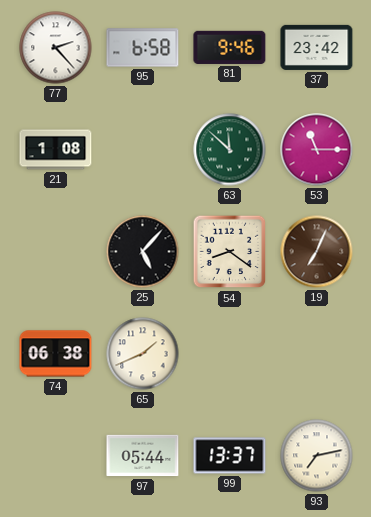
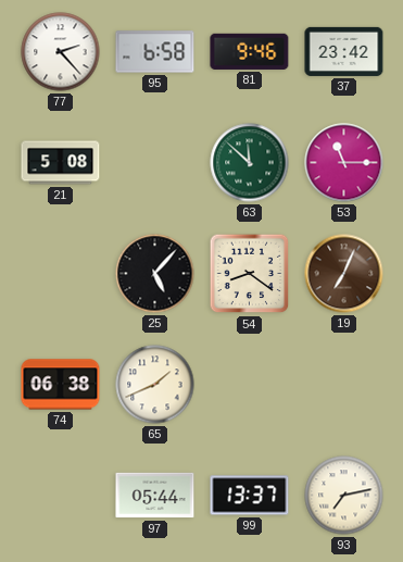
21: 1:08 -> 5:08 (61, 163)
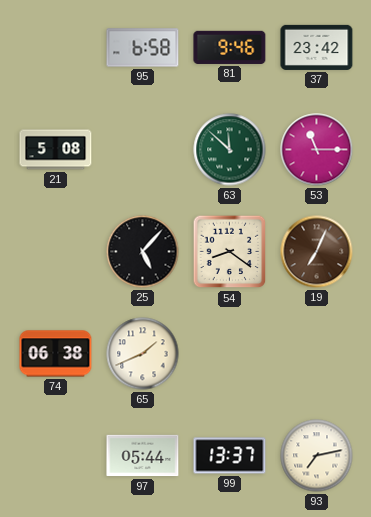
77: 2:23 -> none (61, 52)
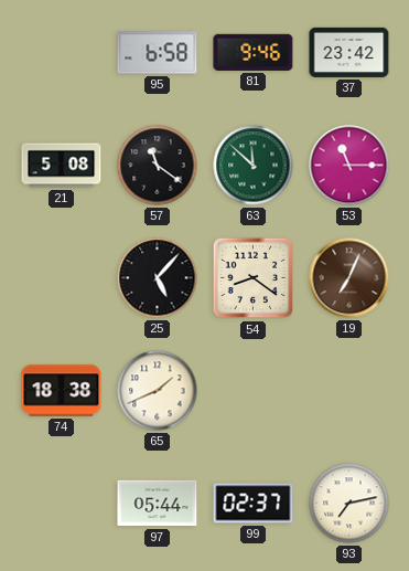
57: none -> 11:21 (158, 166)
74: 06:38 -> 18:38 (62, 391)
99: 13:37 -> 02:37 (254, 504)
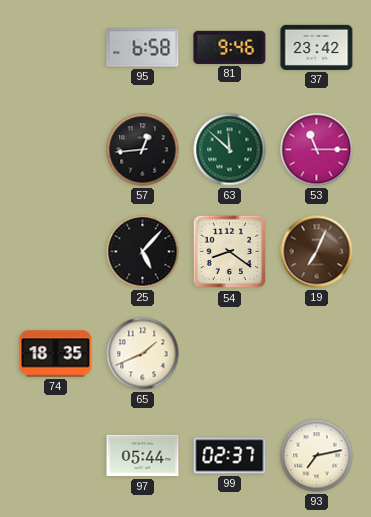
21: 5:08 -> none (62, 166)
57: 11:21 -> 12:44 (143, 150)
74: 18:38 -> 18:35 (56, 354)
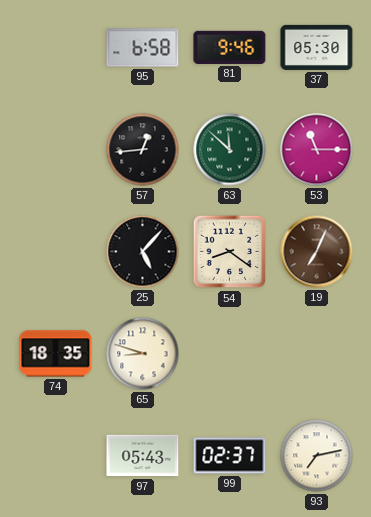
37: 23:42 -> 05:30 (317, 47)
65: 1:41 -> 8:48 (143, 354)
97: 05:44 -> 05:43 (143, 456)
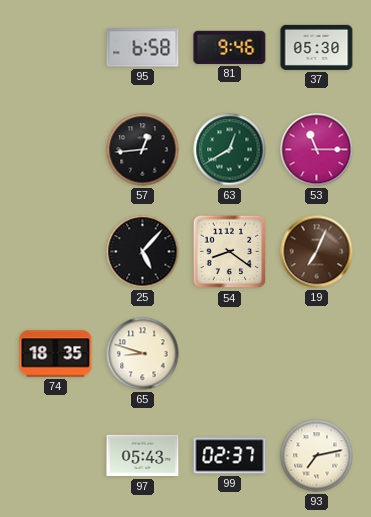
63: 11:52 -> 12:40 (230, 150)
